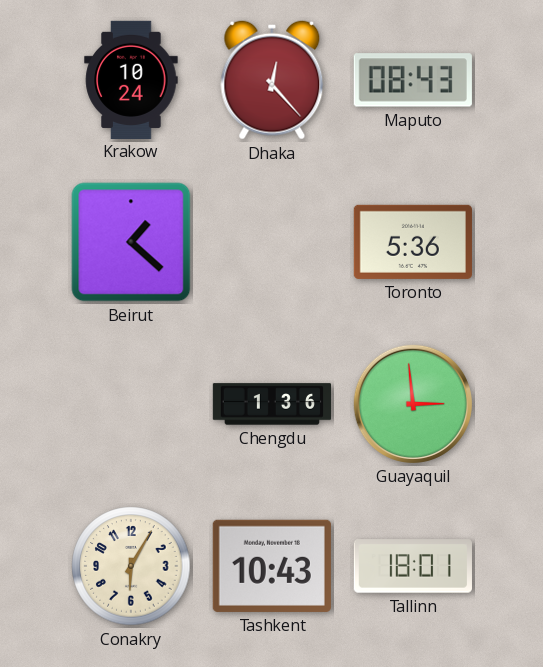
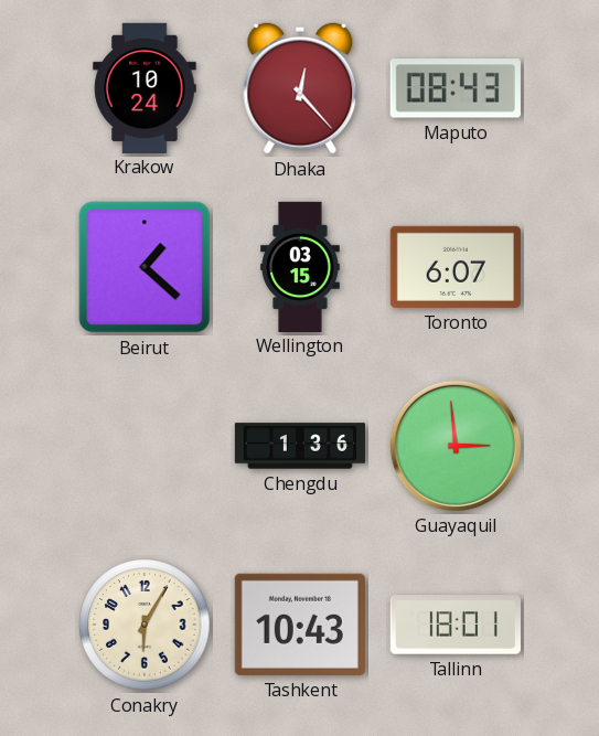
Wellington: none -> 03:15 (300, 266)
Toronto: 5:36 -> 6:07 (456, 267)
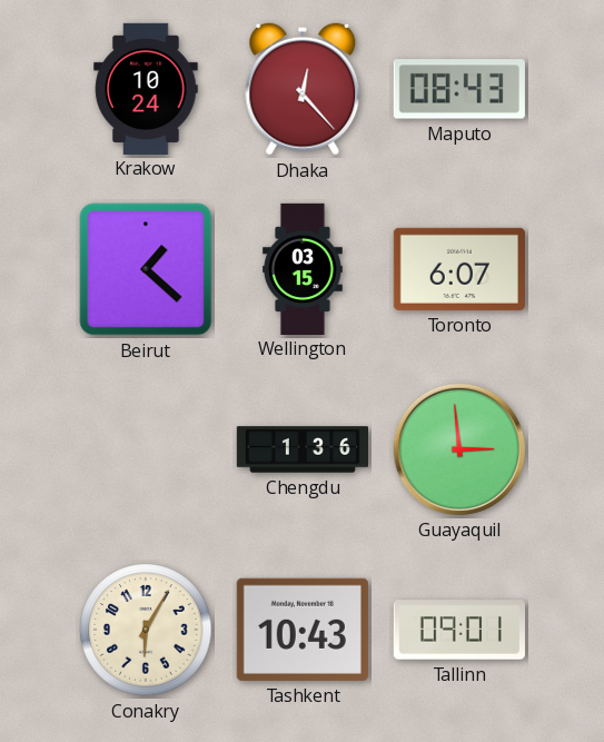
Tallinn: 18:01 -> 09:01 (459, 630)
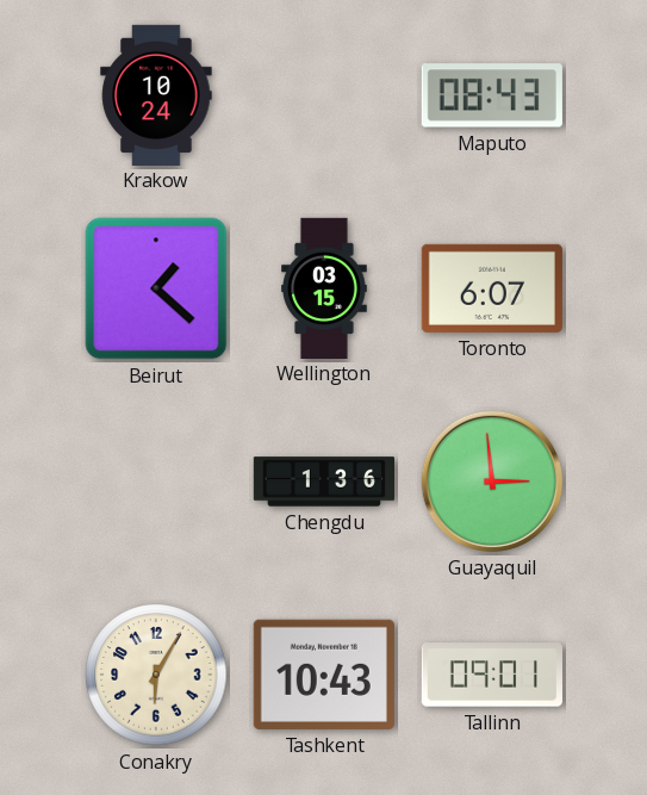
Dhaka: 12:23 -> none (303, 89)
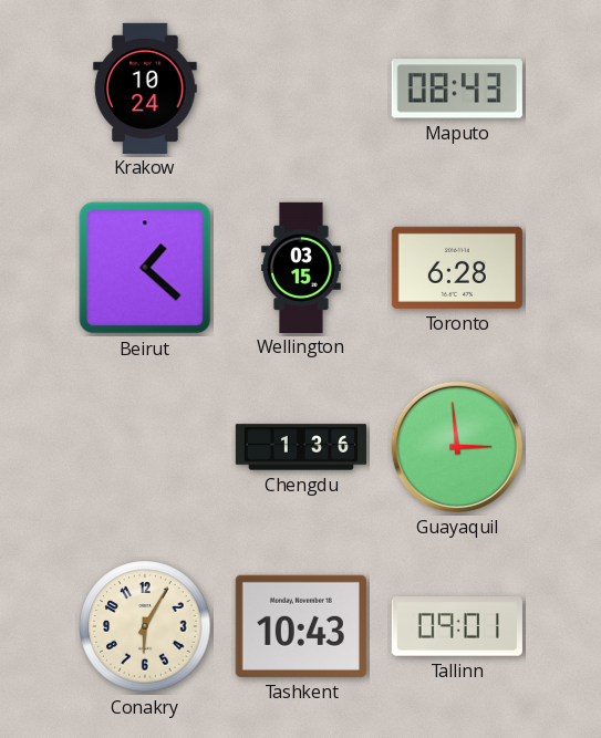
Toronto: 6:07 -> 6:28 (457, 268)
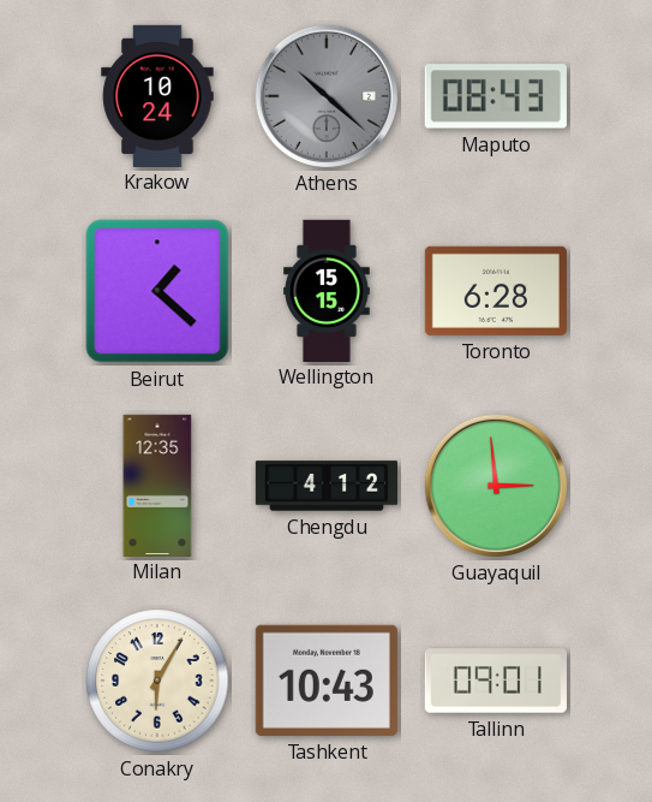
Athens: none -> 10:22 (327, 96)
Wellington: 03:15 -> 15:15 (327, 290)
Milan: none -> 12:35 (157, 485)
Chengdu: 1:36 -> 4:12 (325, 486)
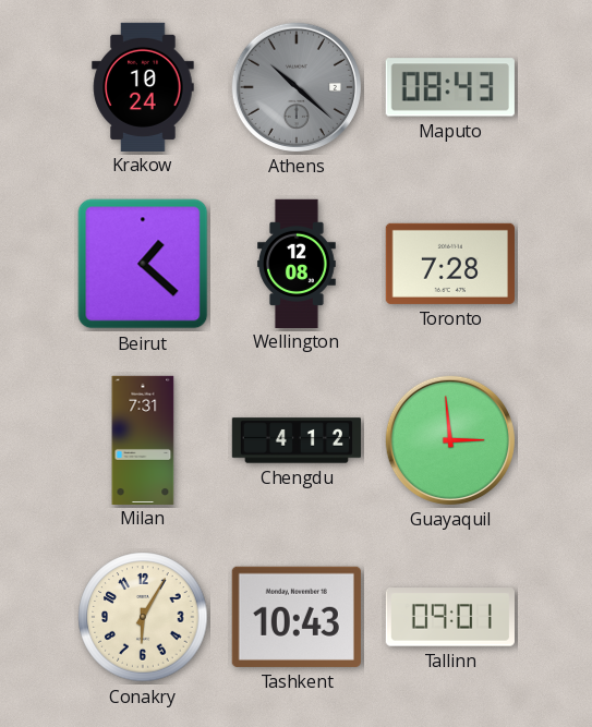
Wellington: 15:15 -> 12:08 (297, 263)
Toronto: 6:28 -> 7:28 (450, 264)
Milan: 12:35 -> 7:31 (143, 439)
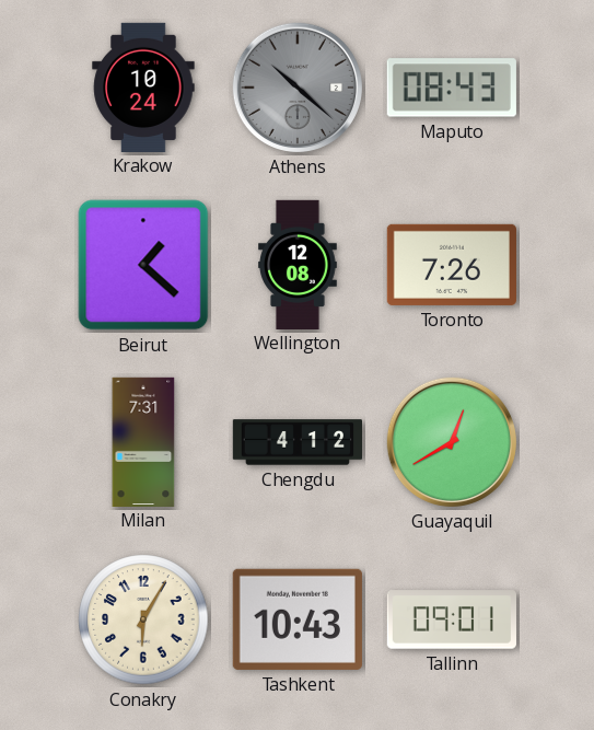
Toronto: 7:28 -> 7:26 (452, 265)
Guayaquil: 2:59 -> 12:40 (452, 442)
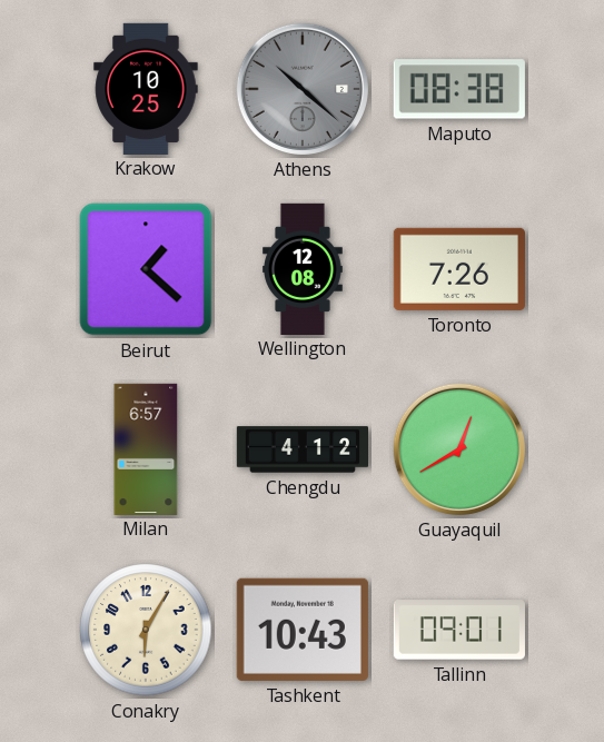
Krakow: 10:24 -> 10:25 (146, 88)
Maputo: 08:43 -> 08:38 (459, 89)
Milan: 7:31 -> 6:57 (146, 448)
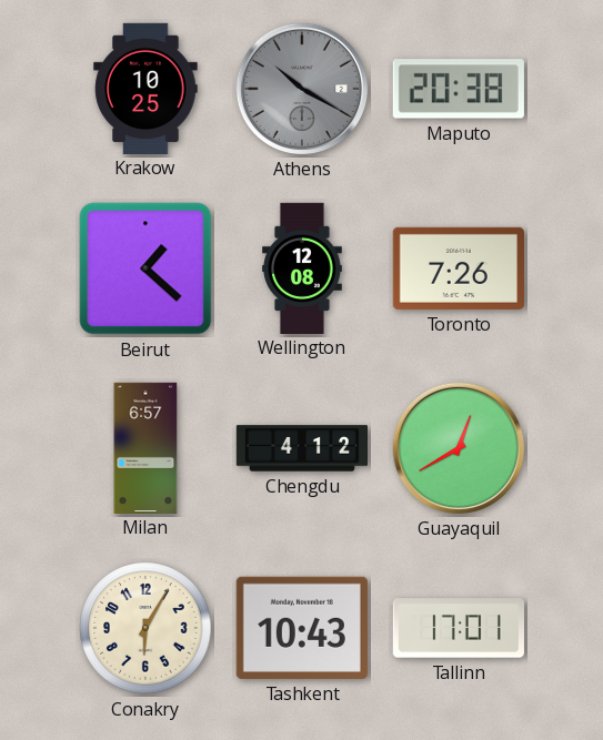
Athens: 10:22 -> 10:20 (302, 89)
Maputo: 08:38 -> 20:38 (459, 89)
Tallinn: 09:01 -> 17:01 (459, 628)
